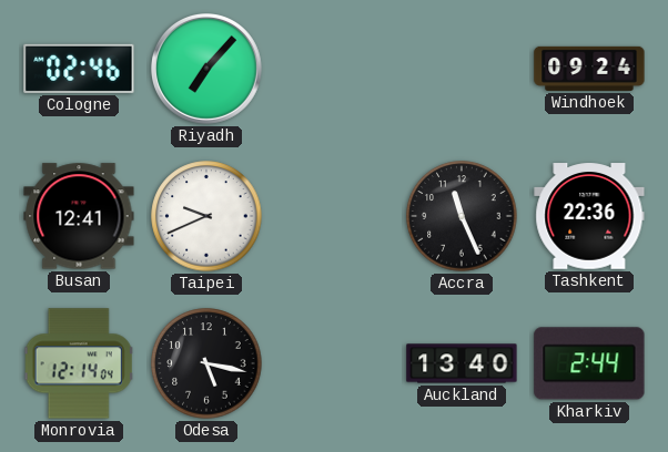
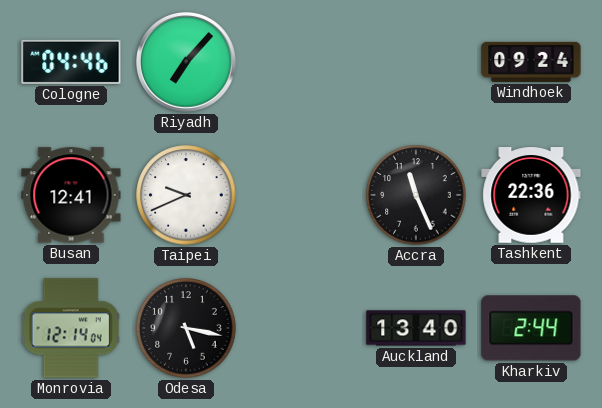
Cologne: 02:46 -> 04:46 (71, 62)
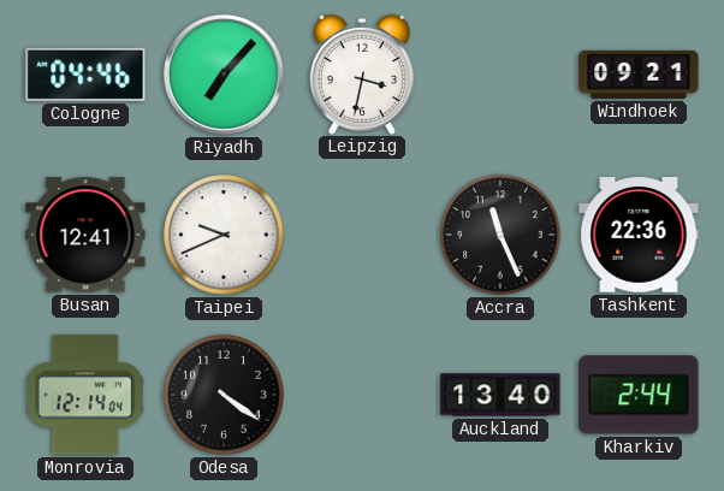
Leipzig: none -> 3:32 (362, 73)
Windhoek: 09:24 -> 09:21 (639, 75)
Odesa: 5:17 -> 4:21 (224, 395)
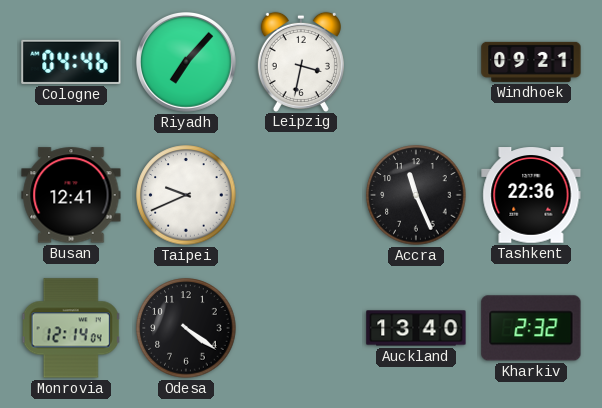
Kharkiv: 2:44 -> 2:32 (531, 328)
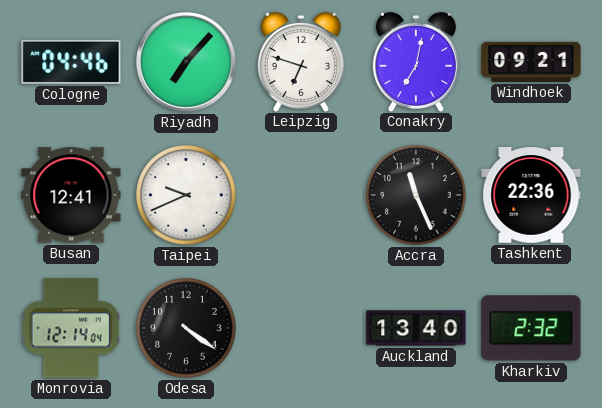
Leipzig: 3:32 -> 6:48 (301, 61)
Conakry: none -> 7:02 (416, 61)
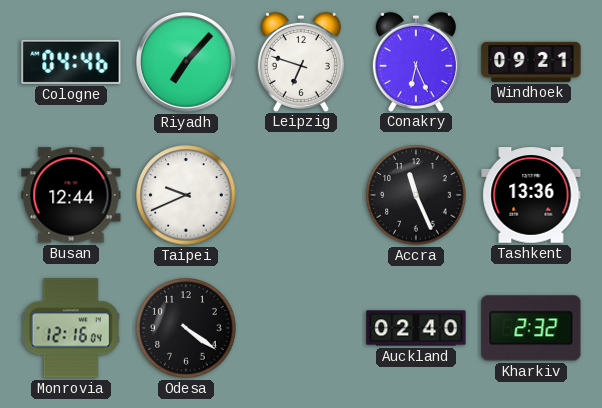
Conakry: 7:02 -> 6:26 (416, 61)
Busan: 12:41 -> 12:44 (71, 195)
Tashkent: 22:36 -> 13:36 (531, 195)
Monrovia: 12:14 -> 12:16 (71, 328)
Auckland: 13:40 -> 02:40 (416, 328)
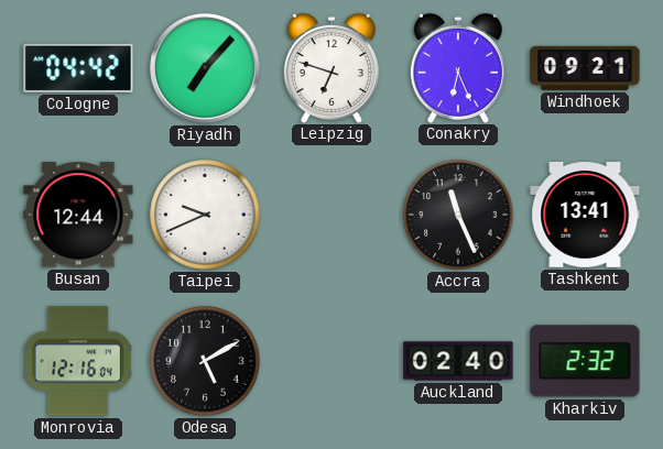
Cologne: 04:46 -> 04:42 (78, 68)
Tashkent: 13:36 -> 13:41 (585, 215)
Odesa: 4:21 -> 5:10 (205, 361)
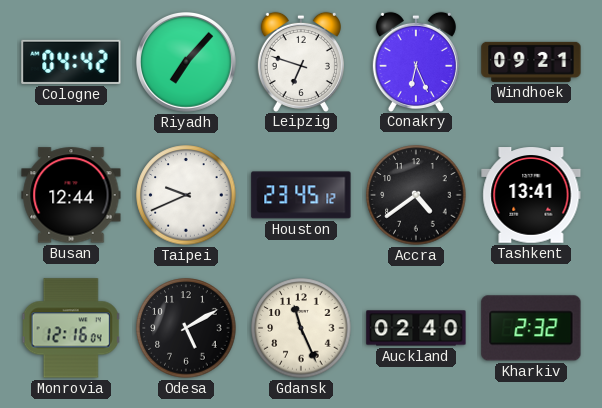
Houston: none -> 23:45 (301, 195)
Accra: 11:26 -> 4:39 (416, 195)
Gdansk: none -> 11:26 (301, 328)
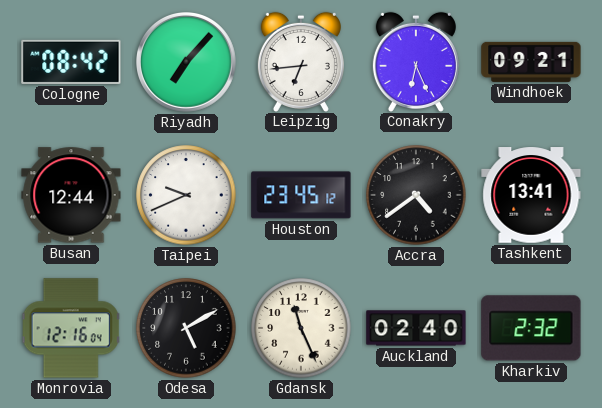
Cologne: 04:42 -> 08:42 (71, 62)
Leipzig: 6:48 -> 6:44 (301, 61)
